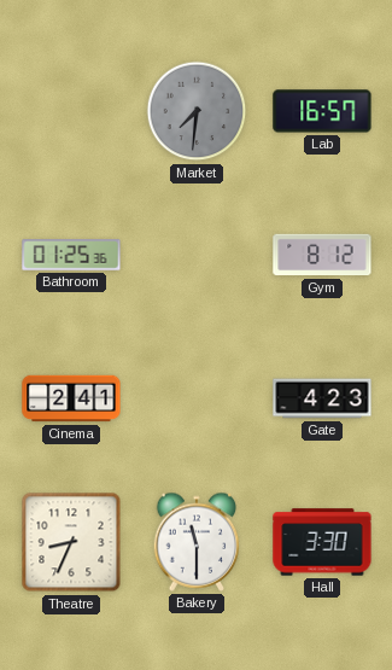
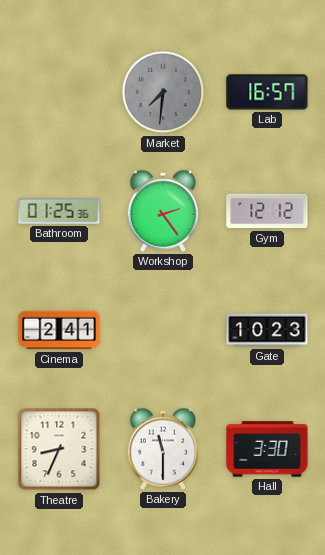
Workshop: none -> 2:24 (163, 211)
Gym: 8:12 -> 12:12 (267, 211)
Gate: 4:23 -> 10:23 (267, 330)
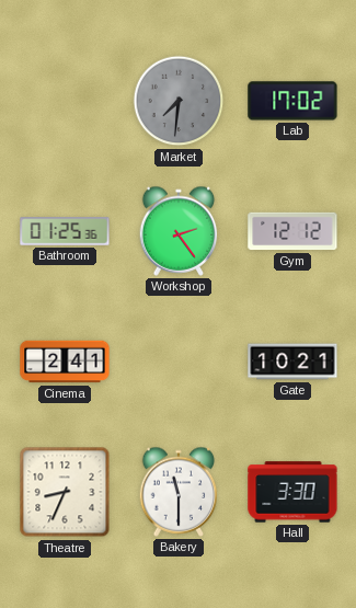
Lab: 16:57 -> 17:02 (292, 101)
Gate: 10:23 -> 10:21 (292, 362)
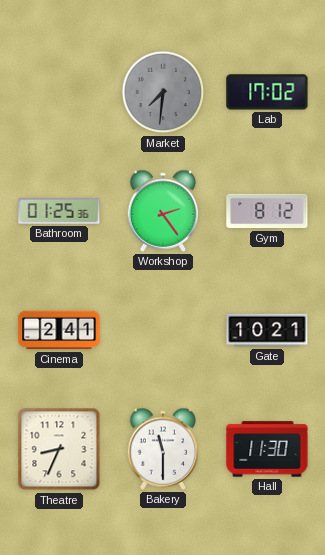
Gym: 12:12 -> 8:12 (267, 211)
Hall: 3:30 -> 11:30 (267, 449)
